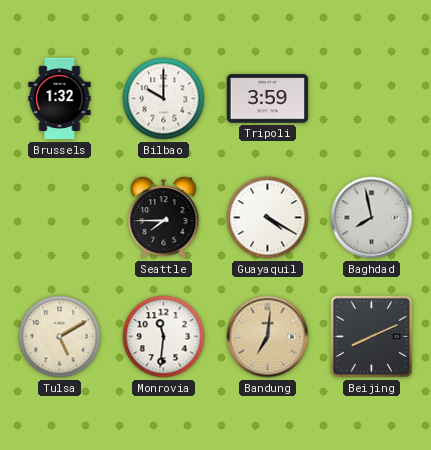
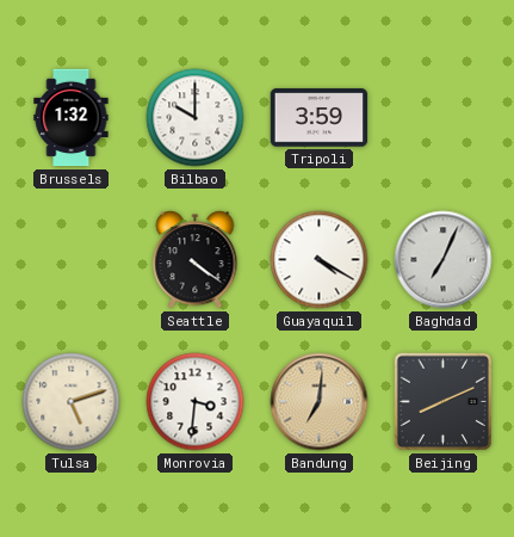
Seattle: 7:45 -> 4:21 (196, 260)
Baghdad: 7:58 -> 7:04 (444, 260)
Tulsa: 5:10 -> 5:12 (72, 402)
Monrovia: 11:31 -> 3:31 (196, 402)
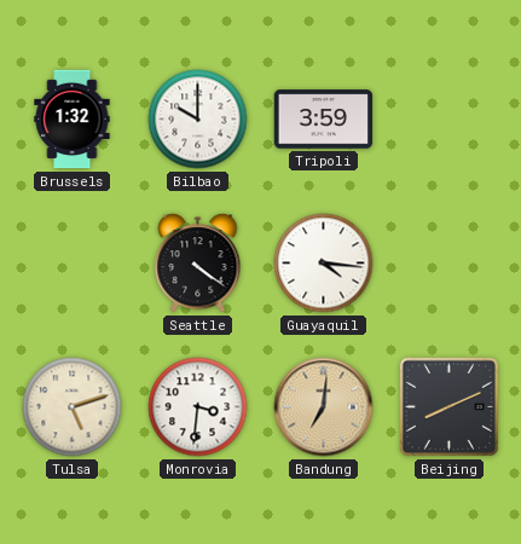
Guayaquil: 4:20 -> 4:16 (324, 264)
Baghdad: 7:04 -> none (444, 260)
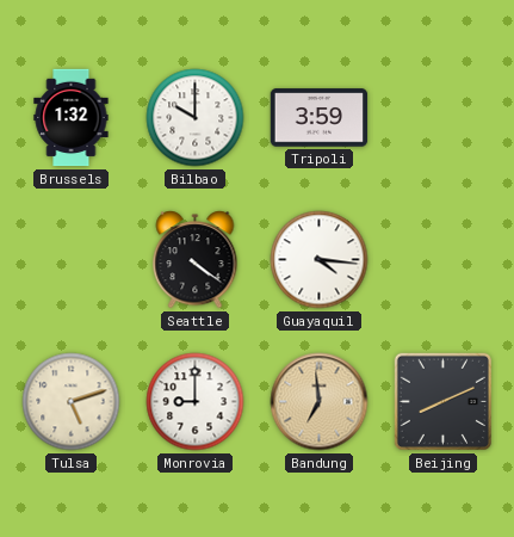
Monrovia: 3:31 -> 9:00 (196, 402)
Bandung: 7:01 -> 6:59 (320, 402)
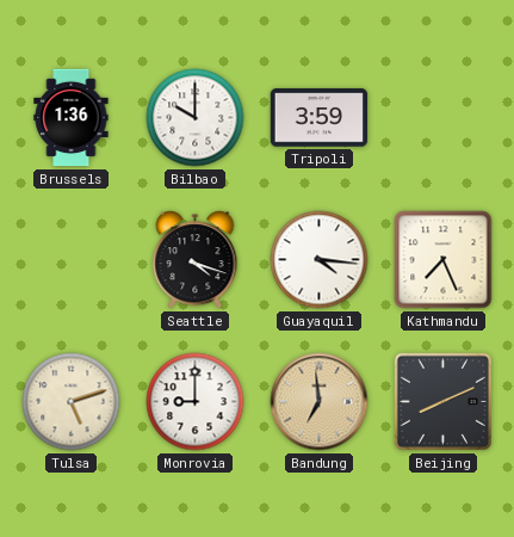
Brussels: 1:32 -> 1:36 (72, 118)
Seattle: 4:21 -> 4:18 (196, 260)
Kathmandu: none -> 7:26 (444, 260)
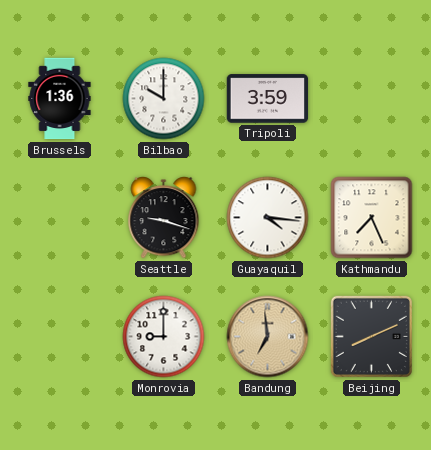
Seattle: 4:18 -> 9:18 (164, 218)
Tulsa: 5:12 -> none (72, 402)
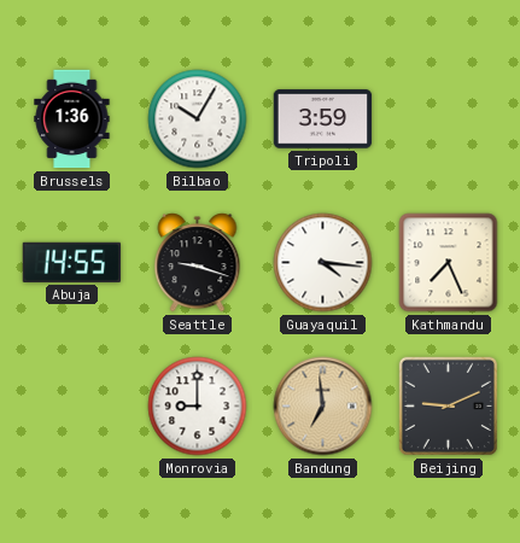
Bilbao: 10:00 -> 10:05 (198, 119)
Abuja: none -> 14:55 (71, 262)
Beijing: 8:11 -> 9:11 (448, 405)
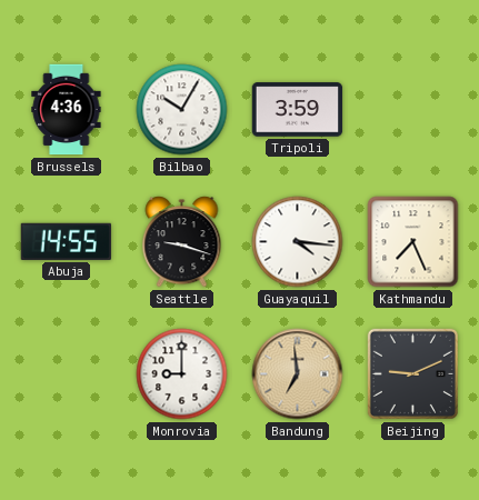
Brussels: 1:36 -> 4:36 (67, 110)
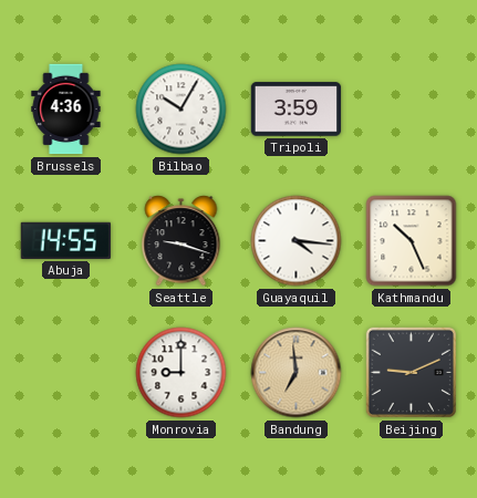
Kathmandu: 7:26 -> 10:26 (412, 241)
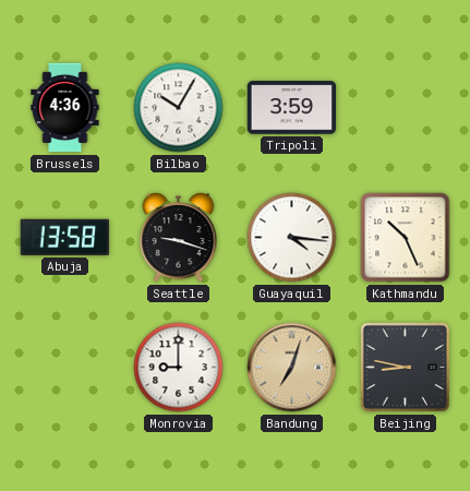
Abuja: 14:55 -> 13:58 (64, 237)
Bandung: 6:59 -> 7:03 (292, 368)
Beijing: 9:11 -> 8:47 (405, 367)
